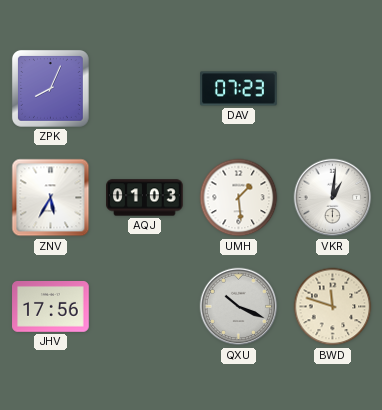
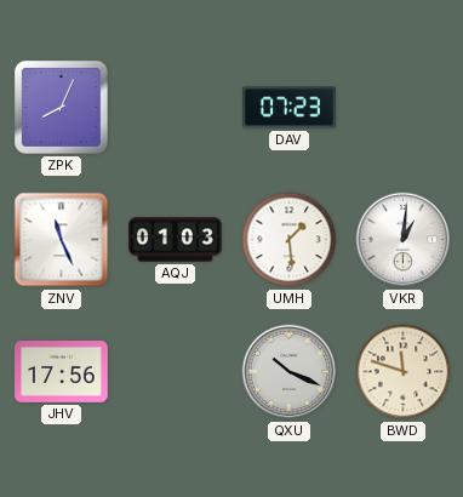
ZNV: 5:35 -> 11:26 (62, 240)
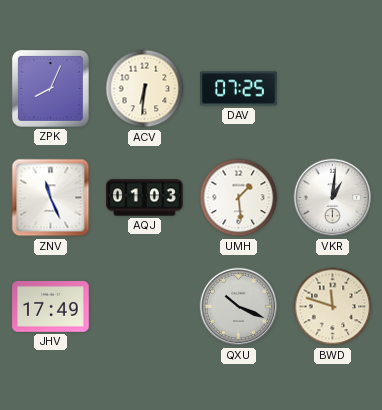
ACV: none -> 6:31 (145, 89)
DAV: 07:23 -> 07:25 (239, 89)
JHV: 17:56 -> 17:49 (51, 307)
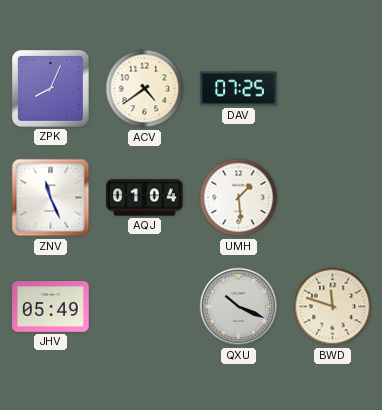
ACV: 6:31 -> 4:39 (145, 89)
AQJ: 01:03 -> 01:04 (145, 198)
VKR: 1:01 -> none (333, 198)
JHV: 17:49 -> 05:49 (51, 307)
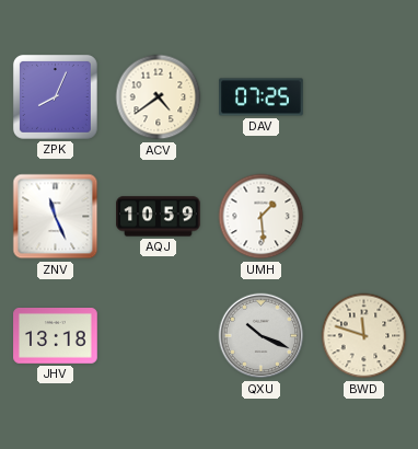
AQJ: 01:04 -> 10:59 (159, 217)
JHV: 05:49 -> 13:18 (56, 336)
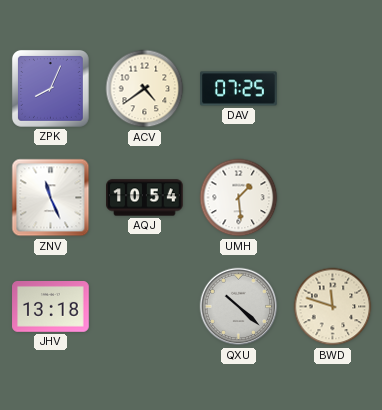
AQJ: 10:59 -> 10:54 (145, 198)
QXU: 10:19 -> 10:22 (239, 307)
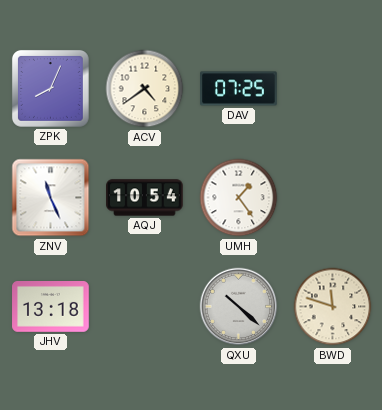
UMH: 1:29 -> 1:24 (239, 198)
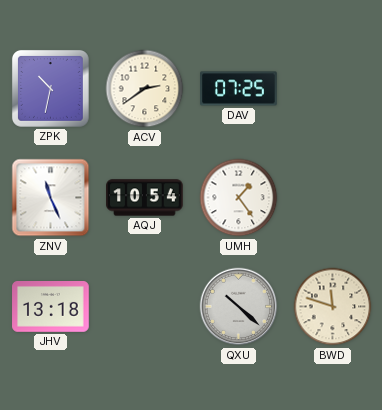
ZPK: 8:04 -> 10:32 (51, 89)
ACV: 4:39 -> 2:39 (145, 89)
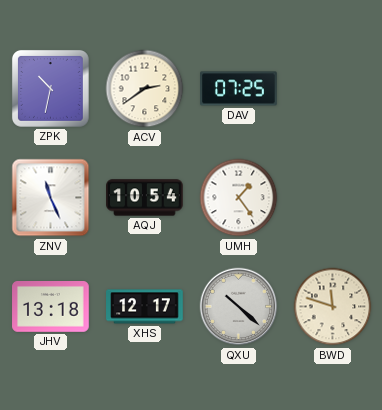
XHS: none -> 12:17 (145, 307)
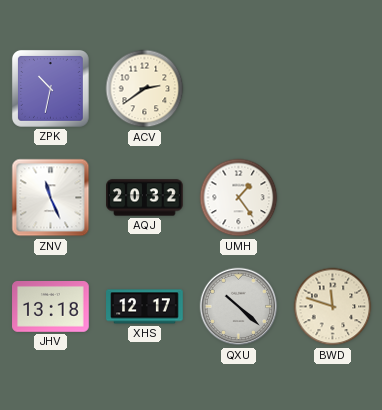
DAV: 07:25 -> none (239, 89)
AQJ: 10:54 -> 20:32 (145, 198)
